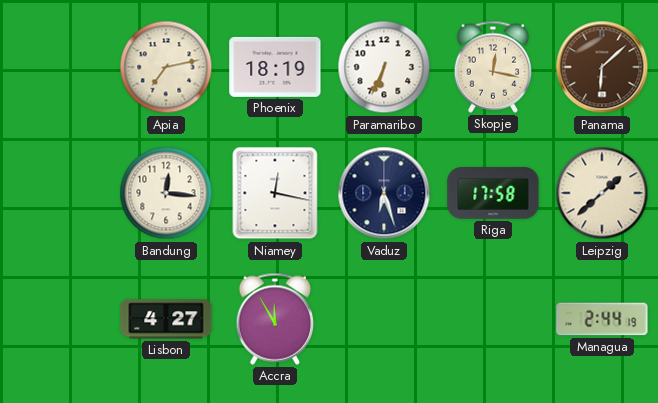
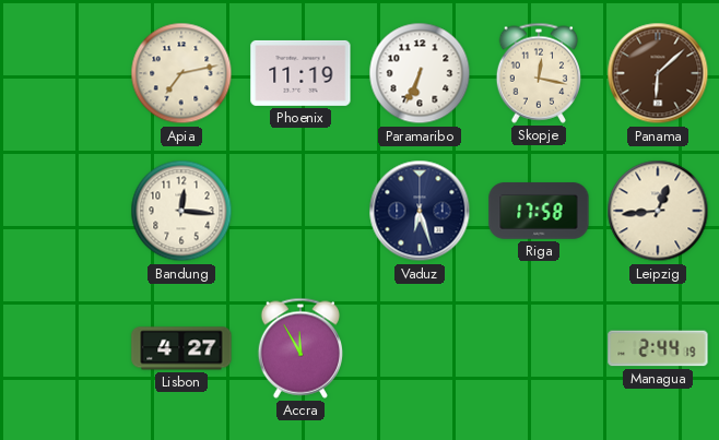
Phoenix: 18:19 -> 11:19 (300, 73)
Niamey: 12:17 -> none (275, 193)
Leipzig: 1:38 -> 12:44 (658, 211)
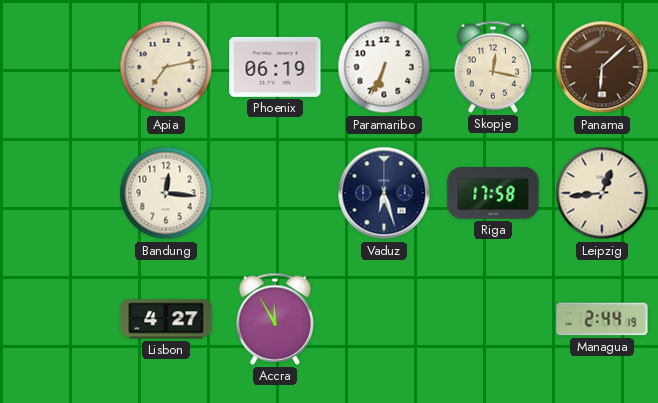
Phoenix: 11:19 -> 06:19 (275, 67)
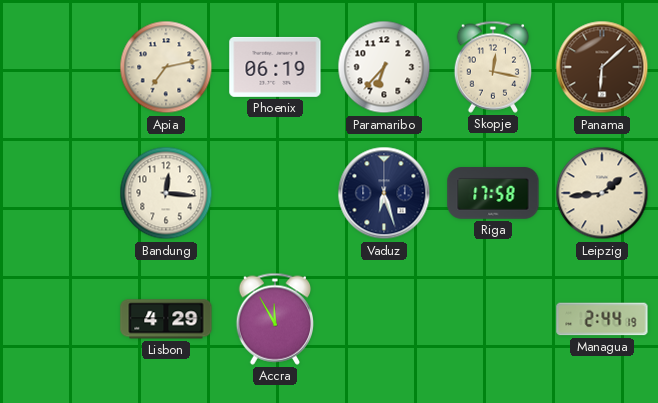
Paramaribo: 6:34 -> 6:37 (384, 67)
Leipzig: 12:44 -> 1:44 (602, 193)
Lisbon: 4:27 -> 4:29 (166, 319)
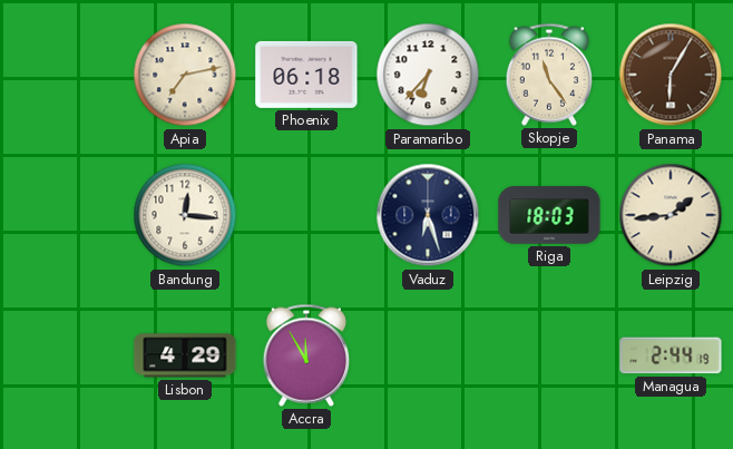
Phoenix: 06:19 -> 06:18 (306, 75)
Skopje: 12:17 -> 11:24 (548, 75)
Panama: 6:08 -> 6:05 (671, 75)
Riga: 17:58 -> 18:03 (549, 215)
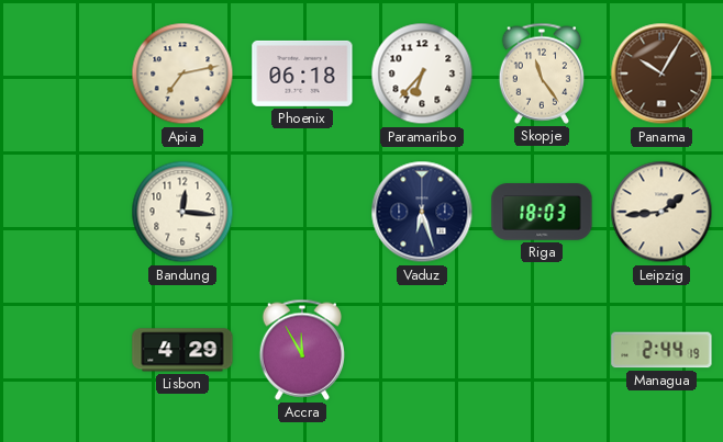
Panama: 6:05 -> 10:05 (661, 73)
